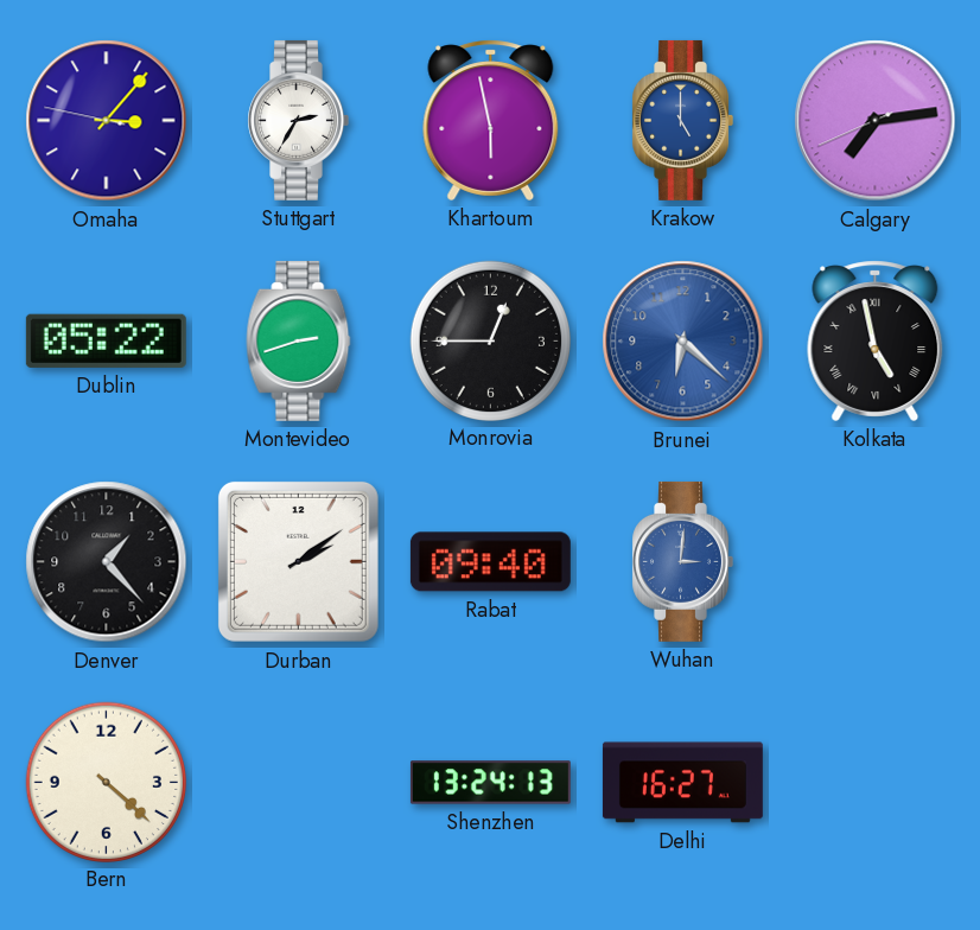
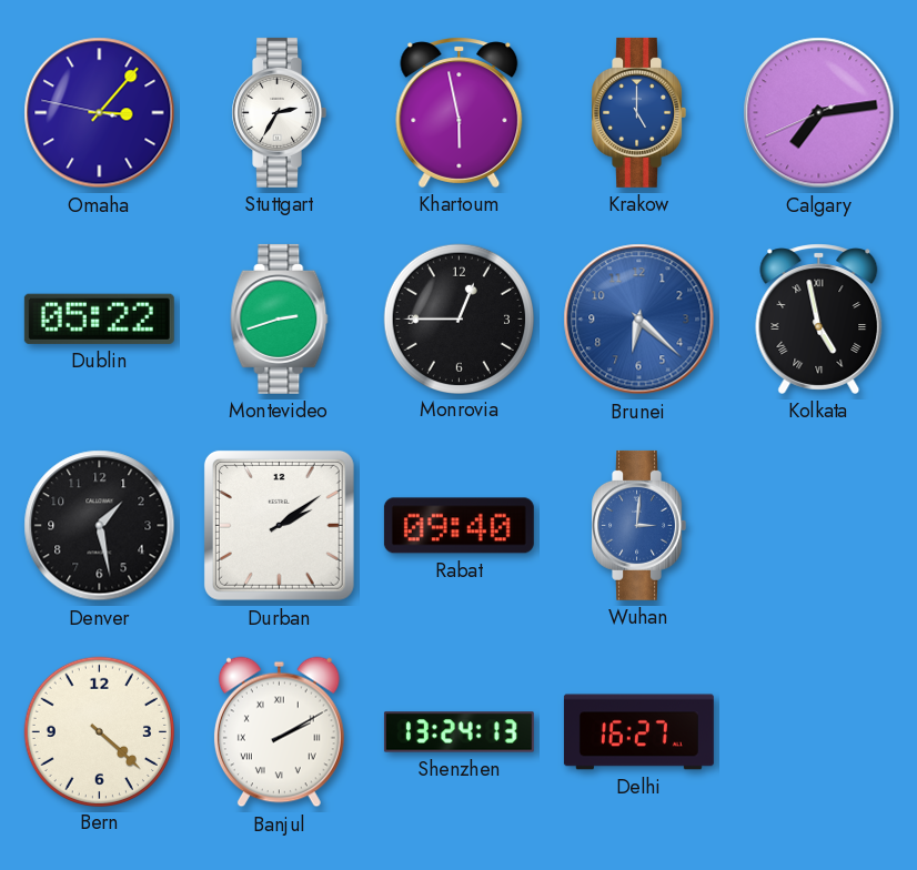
Denver: 1:23 -> 1:28 (100, 526)
Banjul: none -> 2:10 (279, 732)
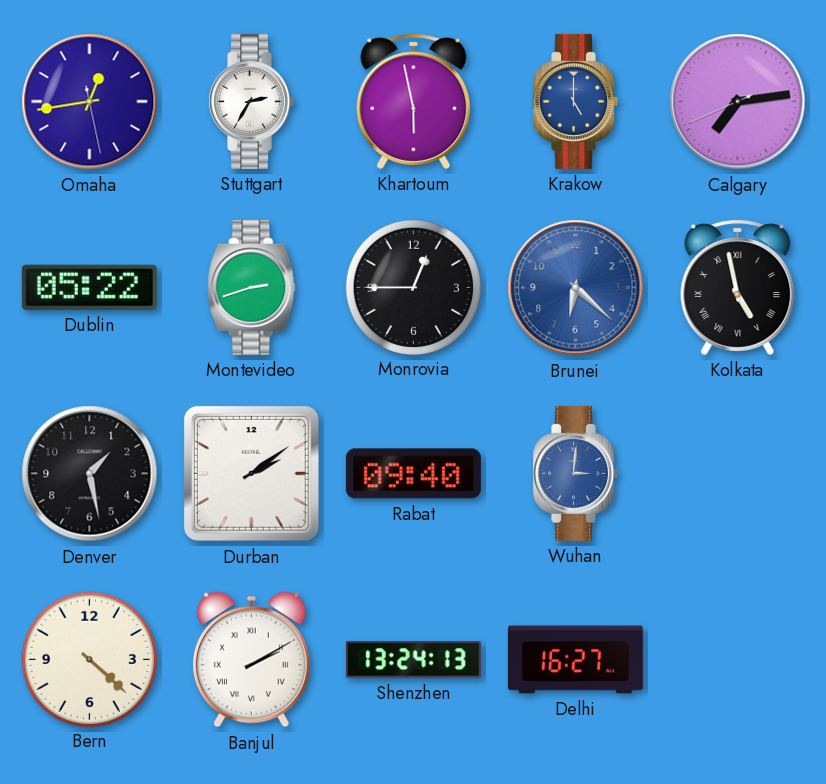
Omaha: 3:06 -> 12:43 (90, 102)
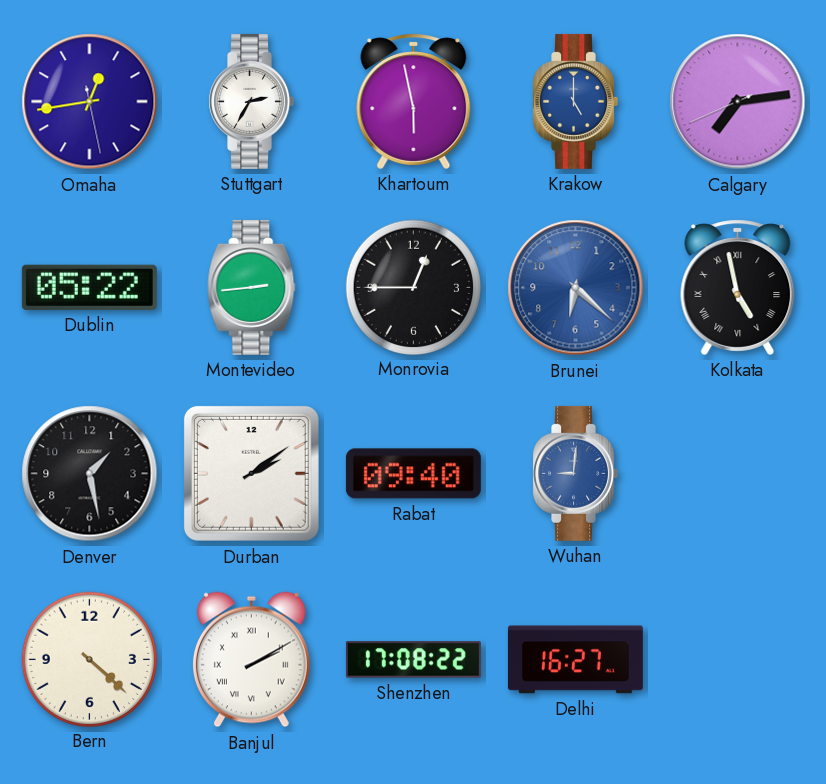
Montevideo: 2:42 -> 2:44 (252, 287)
Wuhan: 3:01 -> 9:01 (575, 473)
Shenzhen: 13:24 -> 17:08 (413, 660)
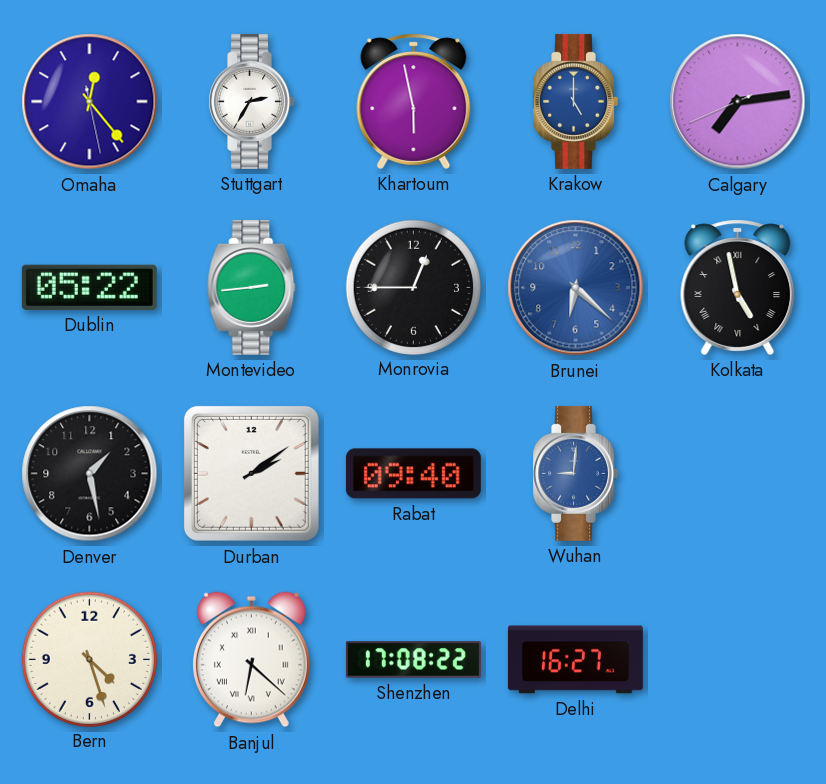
Omaha: 12:43 -> 12:23 (90, 102)
Bern: 4:22 -> 4:27 (89, 659)
Banjul: 2:10 -> 6:22 (251, 660)
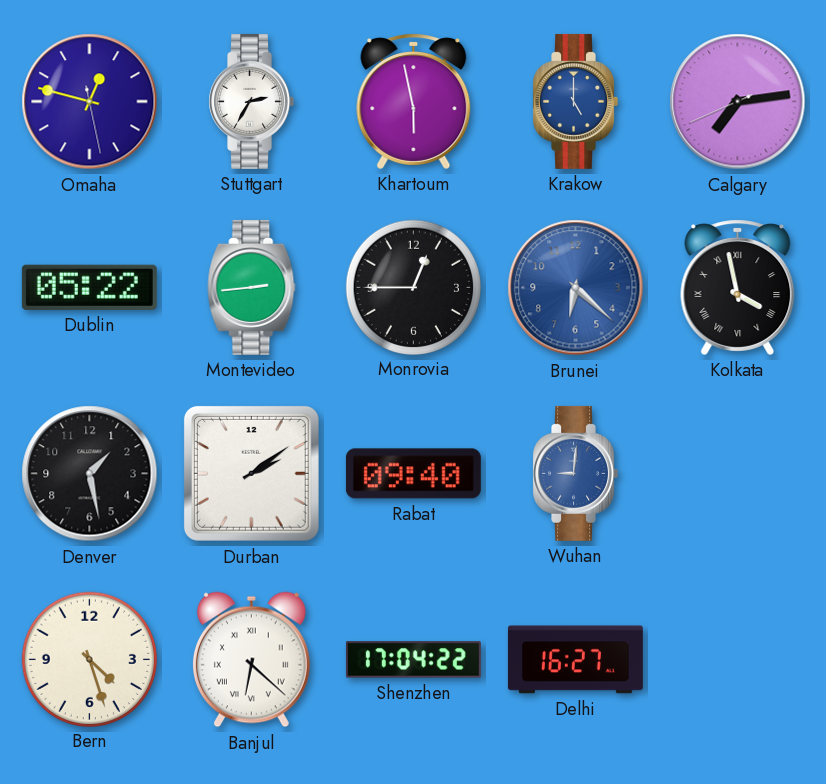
Omaha: 12:23 -> 12:47 (90, 102)
Kolkata: 4:58 -> 3:58 (738, 287)
Shenzhen: 17:08 -> 17:04 (413, 660)
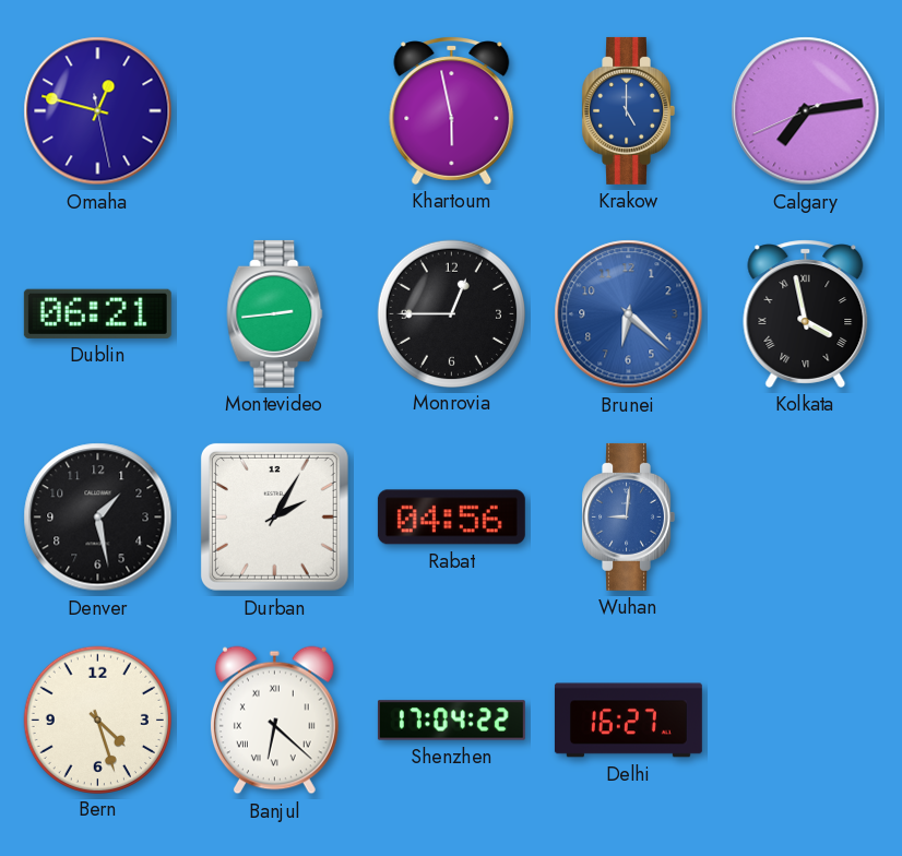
Stuttgart: 2:35 -> none (251, 101)
Dublin: 05:22 -> 06:21 (97, 313)
Durban: 2:09 -> 2:05 (274, 516)
Rabat: 09:40 -> 04:56 (451, 518)
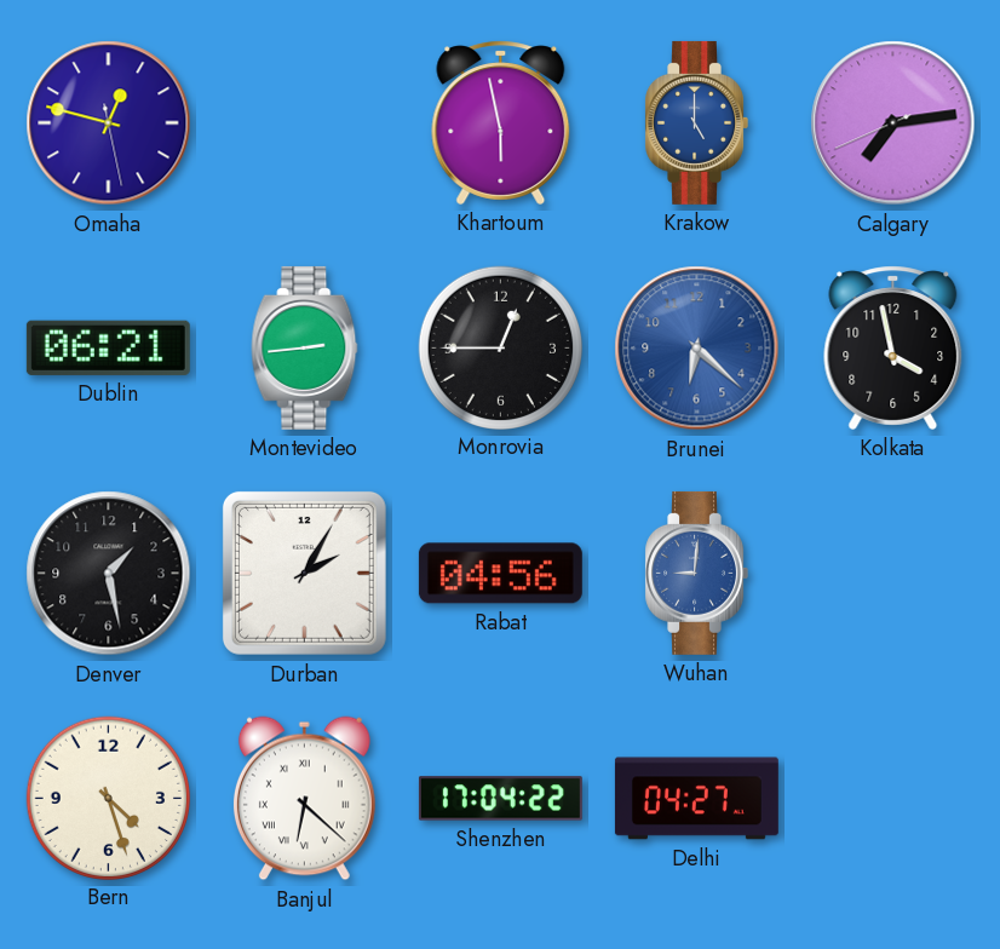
Kolkata numerals: Roman -> Arabic (893, 347)
Delhi: 16:27 -> 04:27 (696, 799)
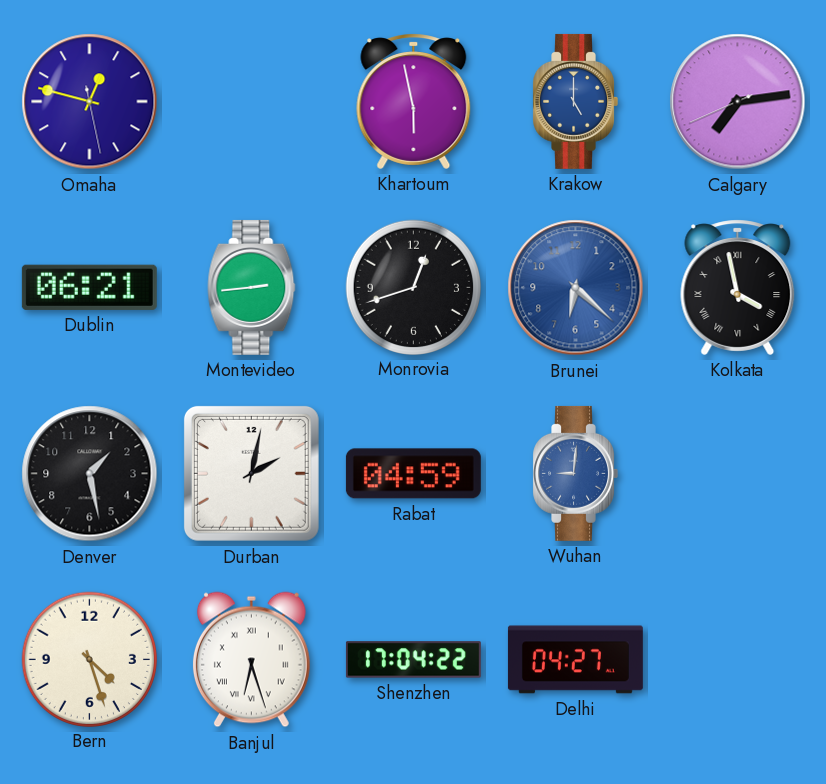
Monrovia: 12:45 -> 12:42 (413, 287)
Kolkata numerals: Arabic -> Roman (738, 287)
Durban: 2:05 -> 2:02 (251, 473)
Rabat: 04:56 -> 04:59 (413, 474)
Banjul: 6:22 -> 6:27 (251, 660)
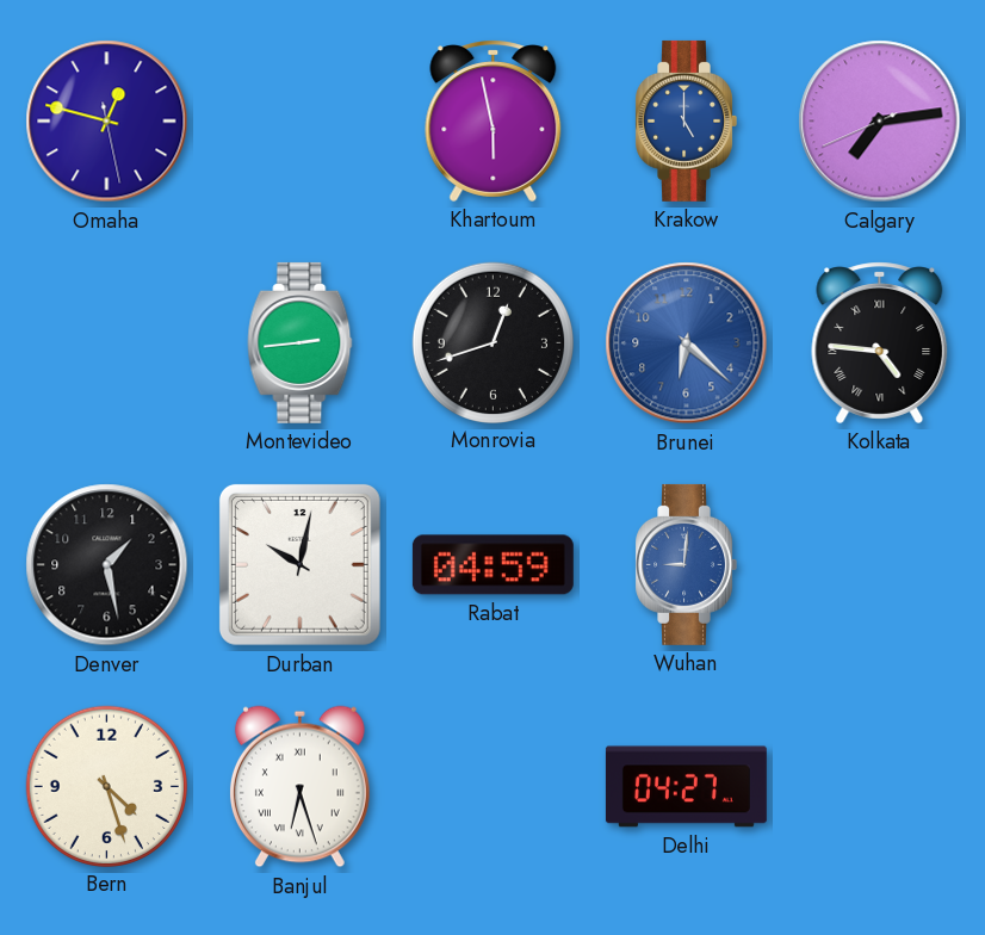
Dublin: 06:21 -> none (89, 287)
Kolkata: 3:58 -> 4:46 (880, 342)
Durban: 2:02 -> 10:02 (299, 564)
Shenzhen: 17:04 -> none (413, 660)
